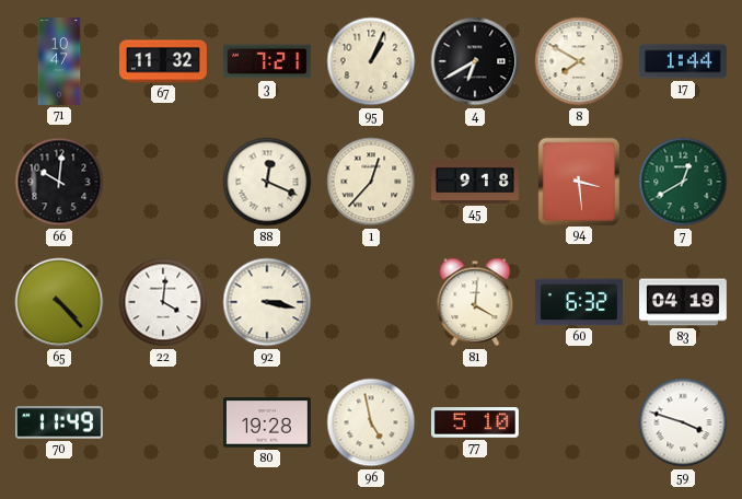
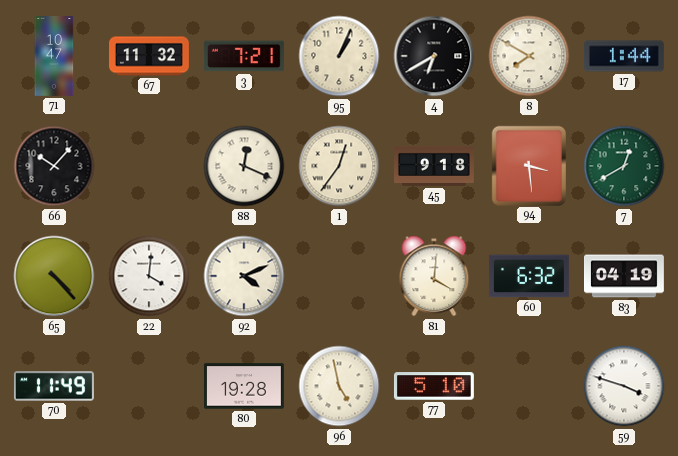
66: 10:01 -> 10:07 (54, 166)
1: 12:37 -> 12:36 (339, 166)
92: 3:17 -> 4:11 (244, 276)
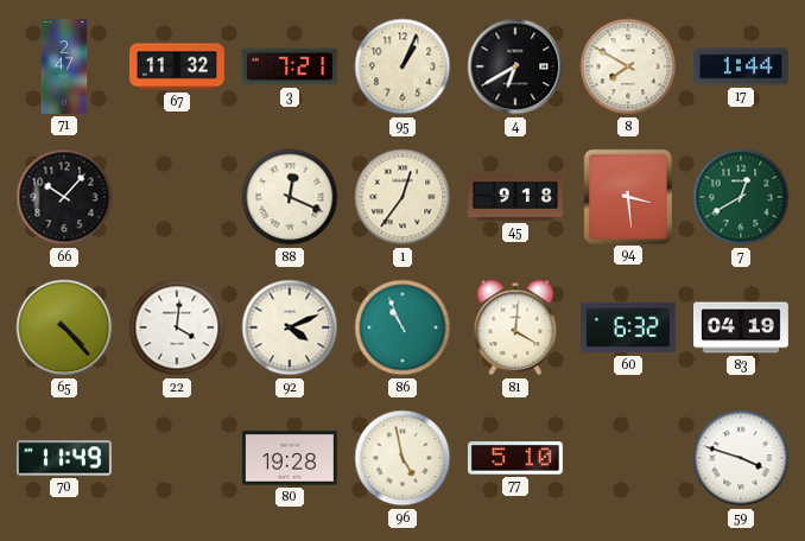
71: 10:47 -> 2:47 (64, 68)
86: none -> 10:56 (402, 327)
